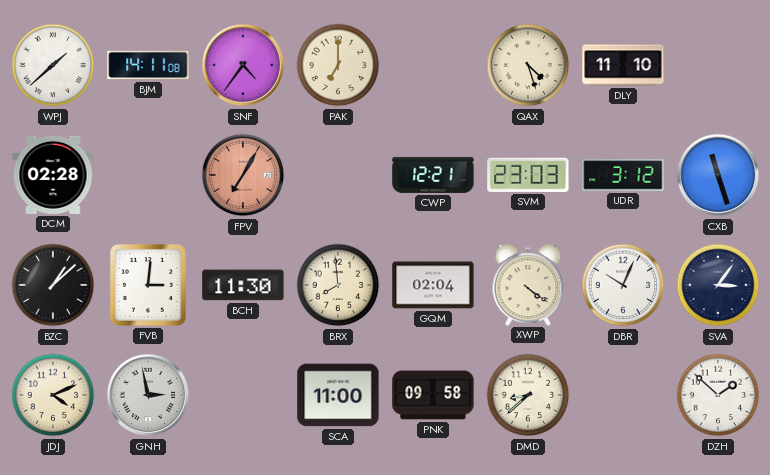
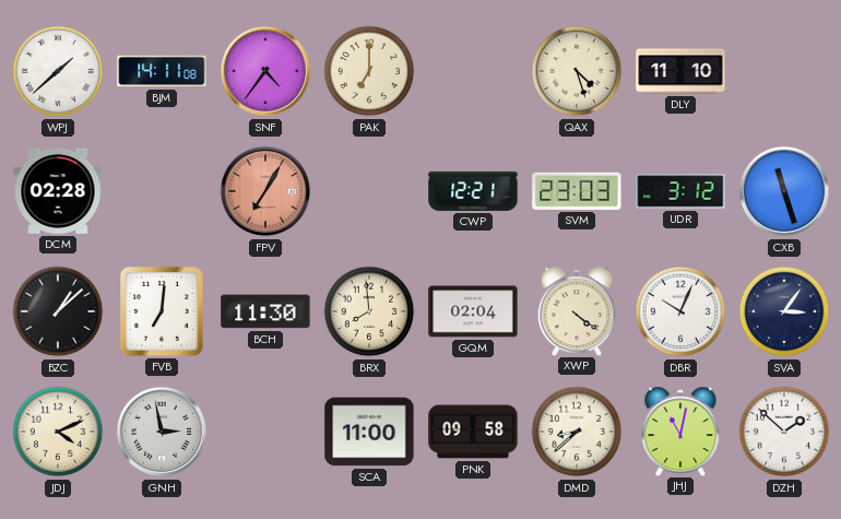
FVB: 3:01 -> 7:01 (163, 311)
JHJ: none -> 11:02 (680, 430)
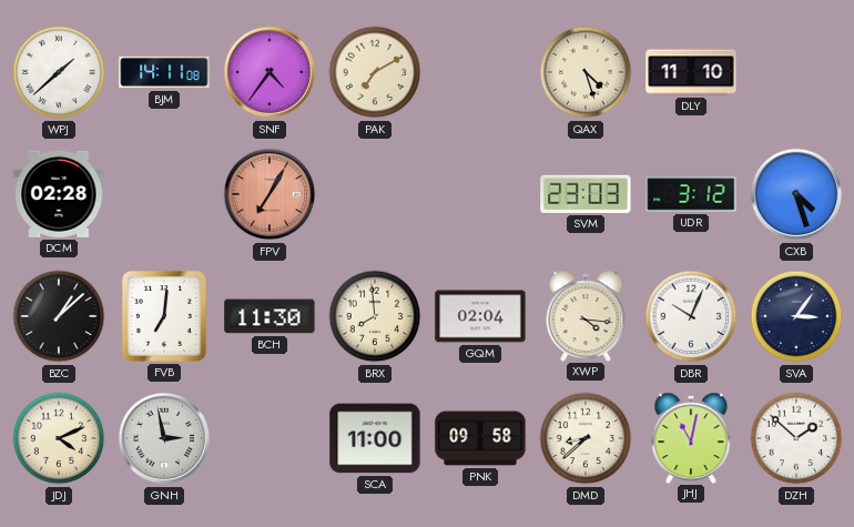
PAK: 7:00 -> 7:10 (375, 72)
CWP: 12:21 -> none (473, 191)
CXB: 11:27 -> 4:27 (796, 194)
XWP: 4:21 -> 4:16 (586, 315)
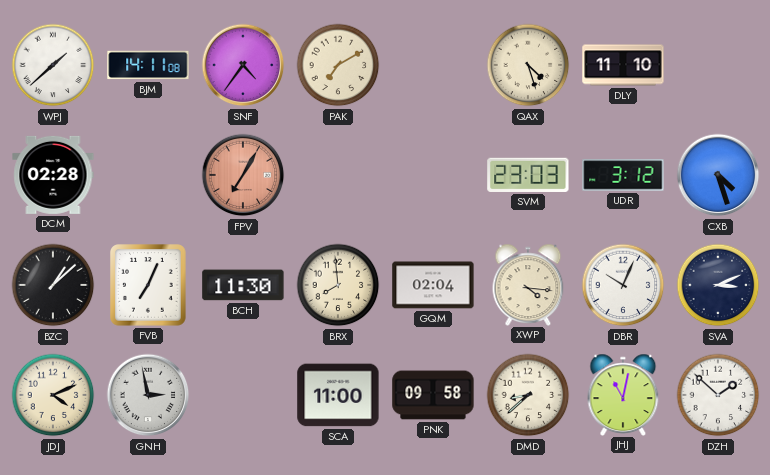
FVB: 7:01 -> 7:04 (149, 285)
SVA: 3:06 -> 3:11 (718, 285)
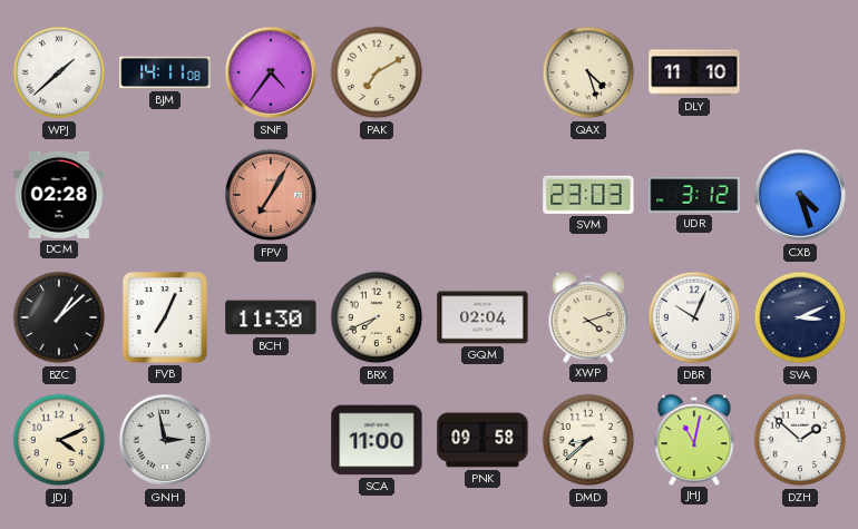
BRX: 7:59 -> 7:41 (377, 317)
XWP: 4:16 -> 4:12 (588, 316)
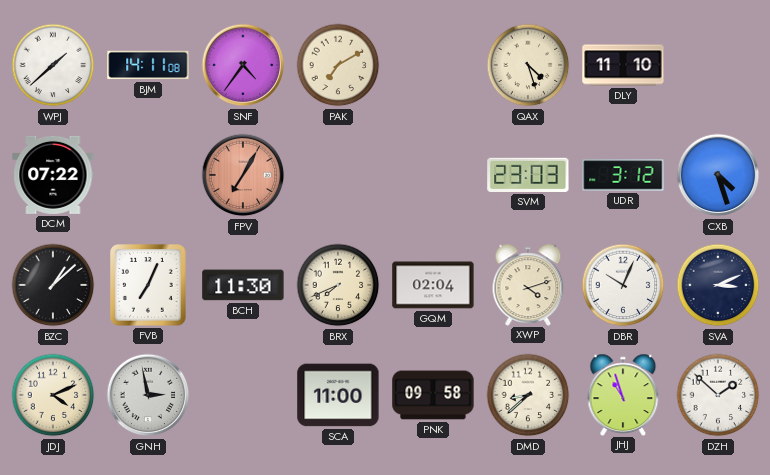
DCM: 02:28 -> 07:22 (53, 175)
JHJ: 11:02 -> 10:57 (623, 394)
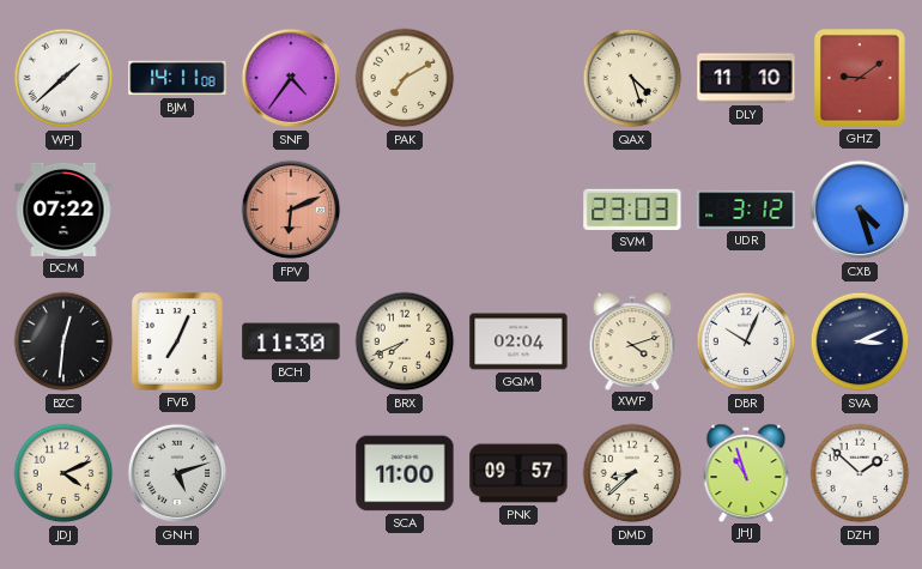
GHZ: none -> 9:09 (861, 78)
FPV: 7:05 -> 6:11 (291, 210)
BZC: 1:08 -> 12:31 (63, 341)
GNH: 2:58 -> 5:12 (177, 473)
PNK: 09:58 -> 09:57 (518, 473)
